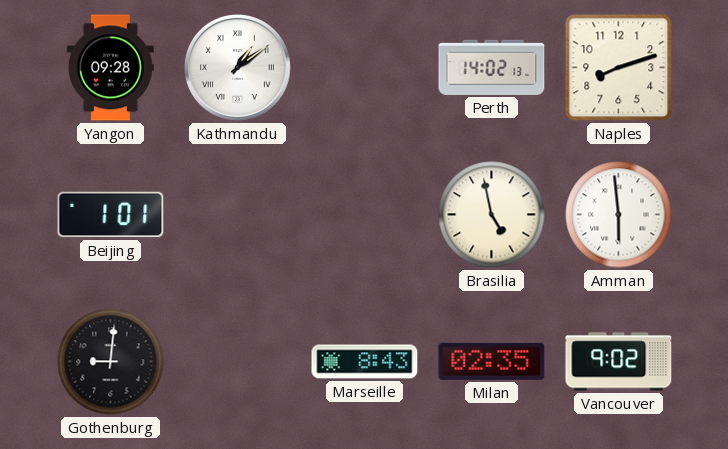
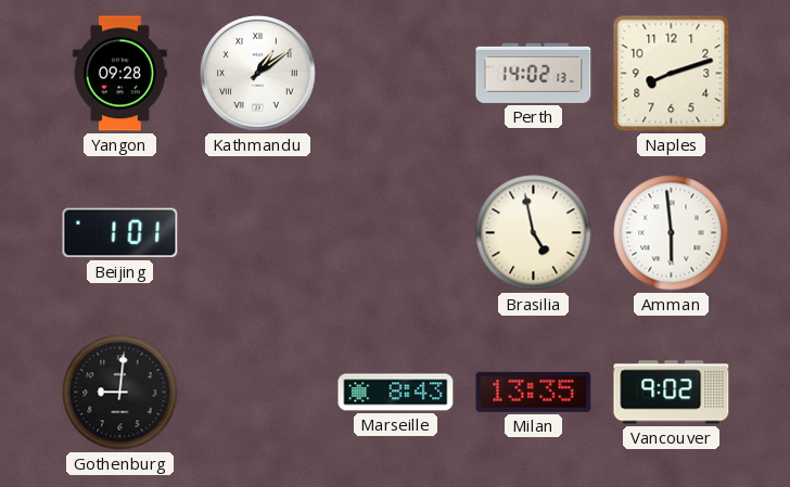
Milan: 02:35 -> 13:35 (534, 392)
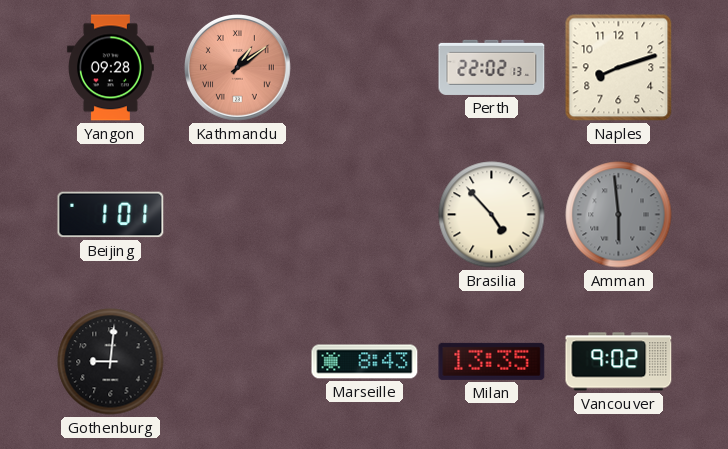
Kathmandu dial: white -> salmon (238, 68)
Perth: 14:02 -> 22:02 (492, 67)
Brasilia: 4:58 -> 4:53 (492, 215)
Amman dial: white -> grey (619, 215)
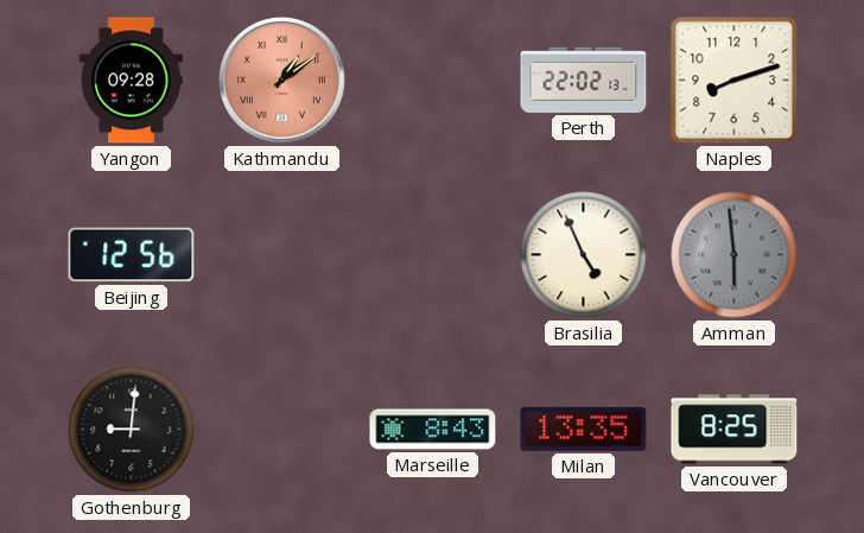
Beijing: 1:01 -> 12:56 (132, 255)
Brasilia: 4:53 -> 4:56 (584, 255)
Vancouver: 9:02 -> 8:25 (735, 430)
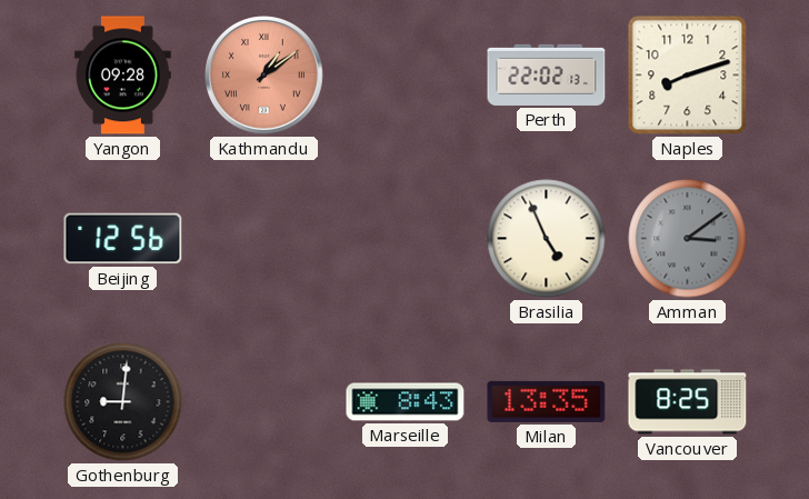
Amman: 5:59 -> 3:09 (688, 239)
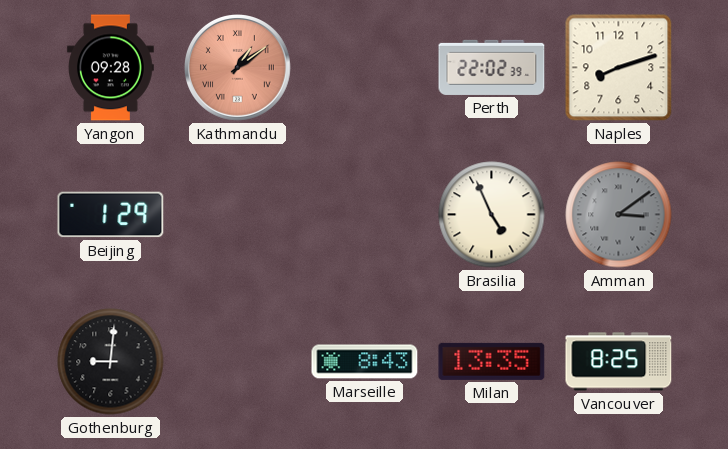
Perth: 22:02:13 -> 22:02:39 (492, 67)
Beijing: 12:56 -> 1:29 (111, 215)
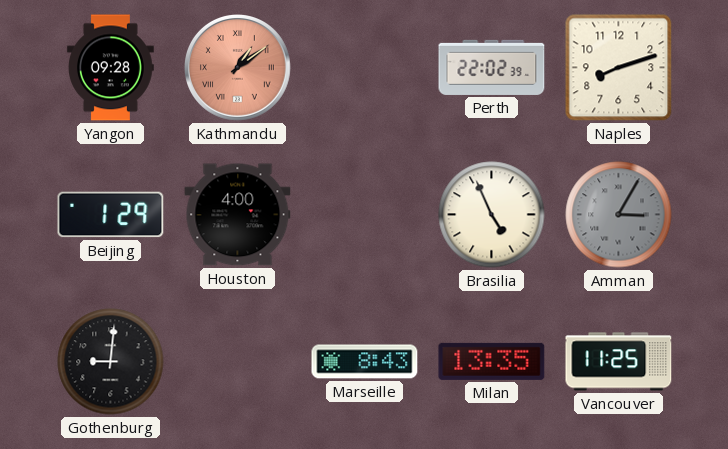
Houston: none -> 4:00 (238, 215)
Amman: 3:09 -> 3:05 (619, 215)
Vancouver: 8:25 -> 11:25 (619, 362)
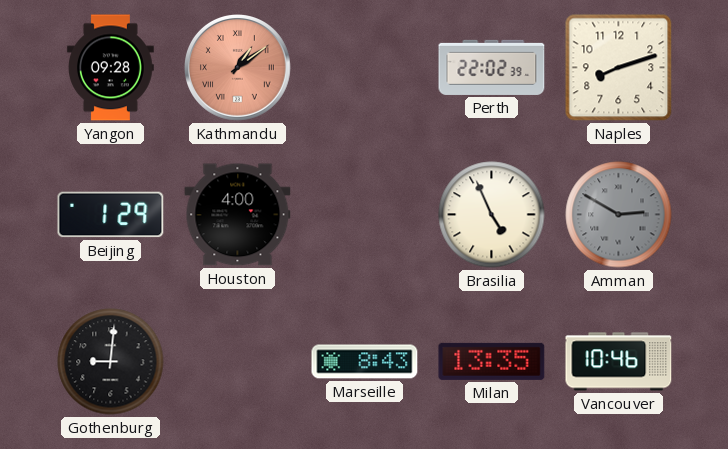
Amman: 3:05 -> 2:50 (619, 215)
Vancouver: 11:25 -> 10:46 (619, 362)
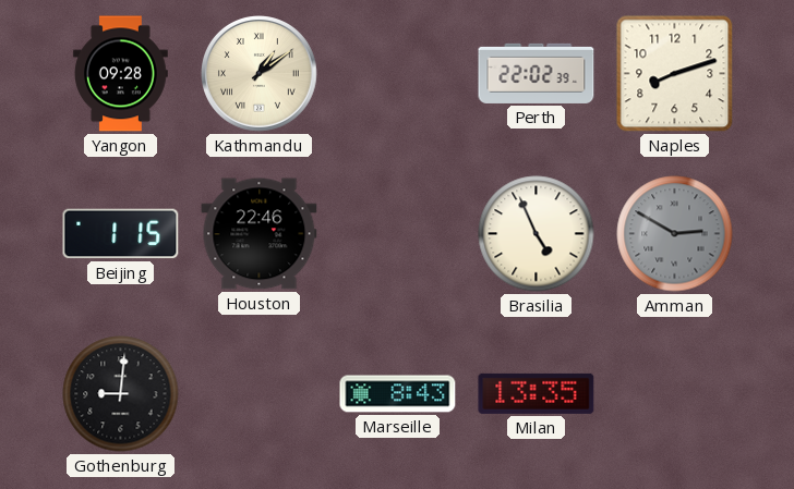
Kathmandu dial: salmon -> cream (260, 74)
Beijing: 1:29 -> 1:15 (121, 234)
Houston: 4:00 -> 22:46 (260, 234)
Vancouver: 10:46 -> none (619, 362)
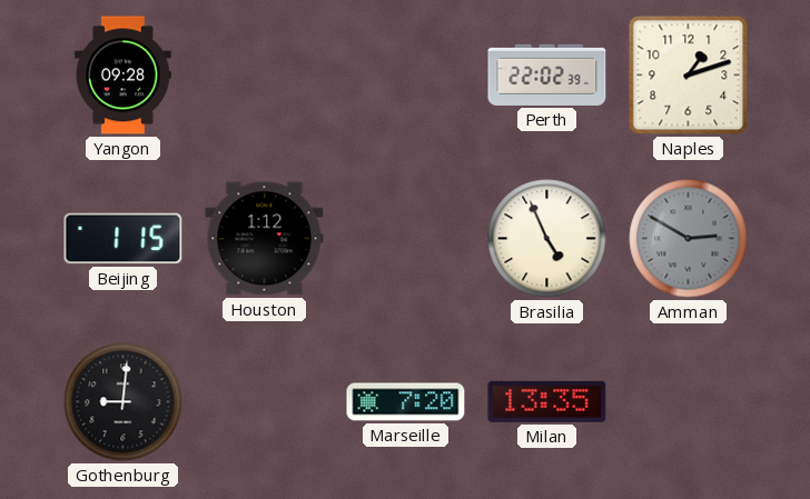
Kathmandu: 1:09 -> none (260, 74)
Naples: 8:12 -> 1:12 (689, 76)
Houston: 22:46 -> 1:12 (265, 239)
Marseille: 8:43 -> 7:20 (406, 402)
